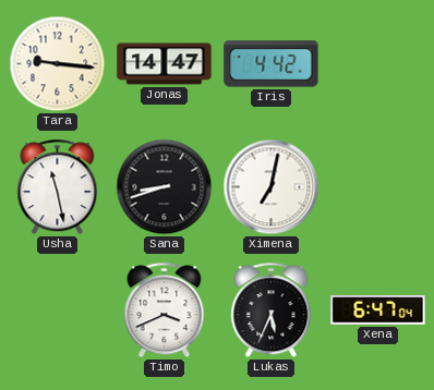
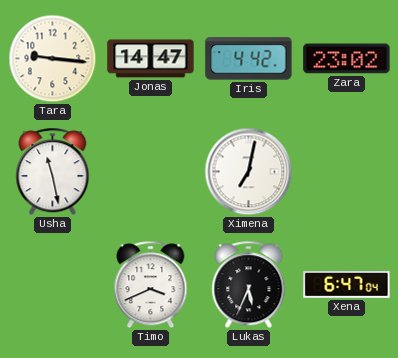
Zara: none -> 23:02 (347, 59)
Sana: 8:42 -> none (165, 187)
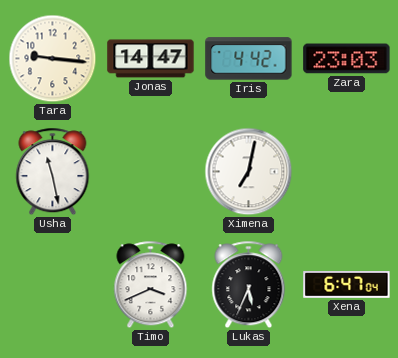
Zara: 23:02 -> 23:03 (347, 59)
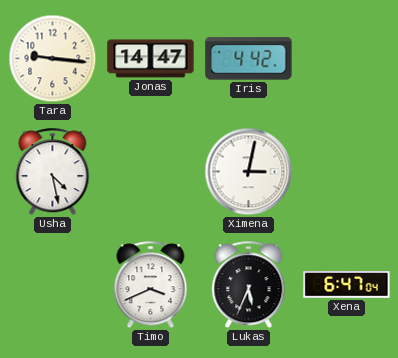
Zara: 23:03 -> none (347, 59)
Usha: 11:28 -> 4:28 (53, 172)
Ximena: 7:02 -> 3:02 (249, 172)
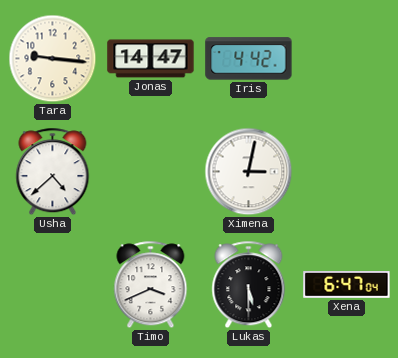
Usha: 4:28 -> 4:38 (53, 172)
Lukas: 5:34 -> 5:30 (249, 285)
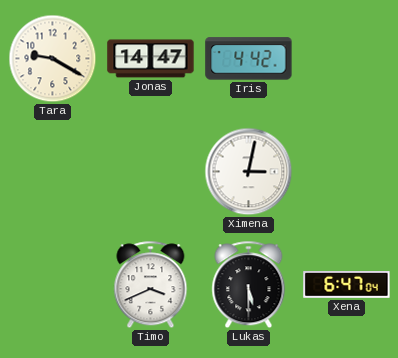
Tara: 9:16 -> 9:20 (53, 59)
Usha: 4:38 -> none (53, 172)
